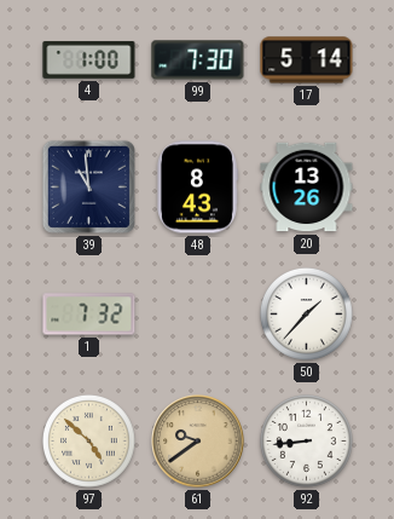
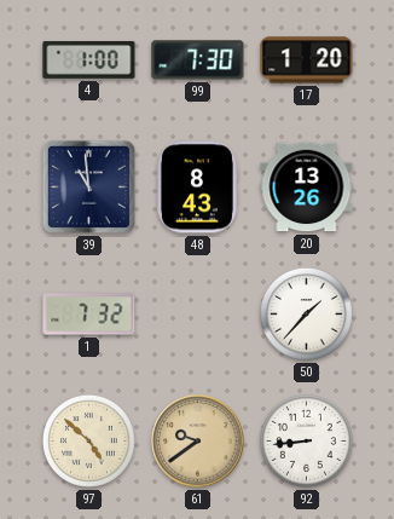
17: 5:14 -> 1:20 (307, 60)
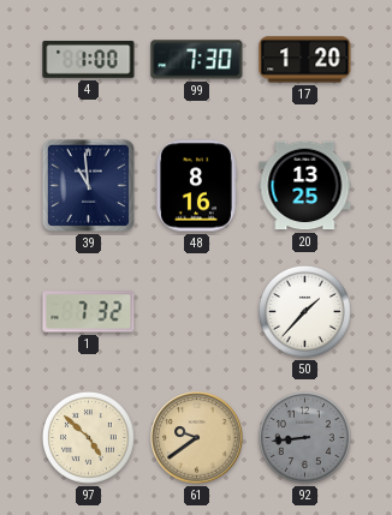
48: 8:43 -> 8:16 (197, 186)
20: 13:26 -> 13:25 (305, 186)
92 dial: white -> grey (305, 438)
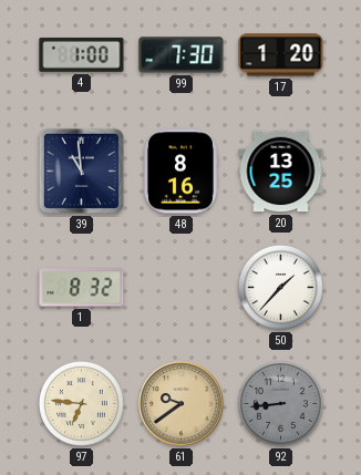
1: 7:32 -> 8:32 (82, 288)
97: 4:52 -> 6:46 (82, 404)
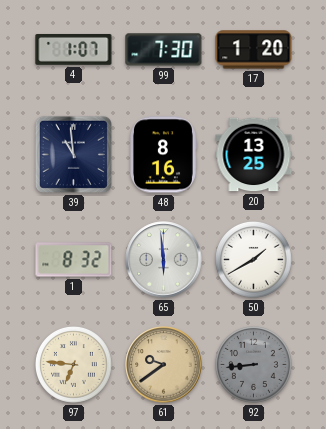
4: 1:00 -> 1:07 (74, 49)
65: none -> 5:59 (164, 260)
50: 1:37 -> 1:40 (254, 260)
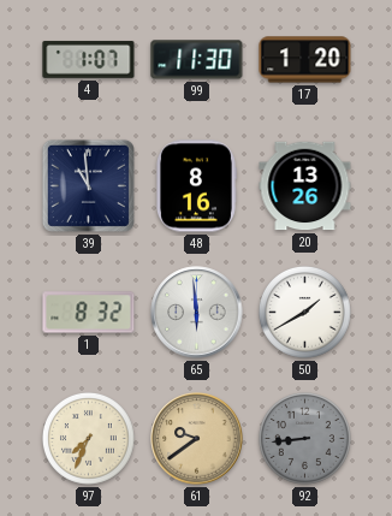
99: 7:30 -> 11:30 (197, 60)
20: 13:25 -> 13:26 (305, 186)
97: 6:46 -> 7:34 (89, 439)
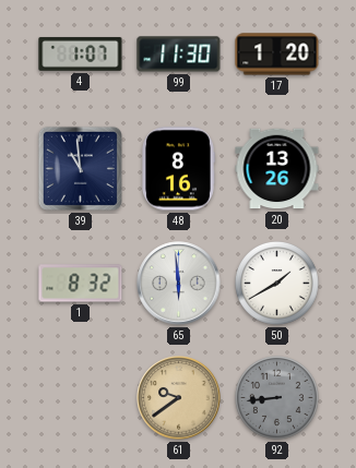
97: 7:34 -> none (89, 439)
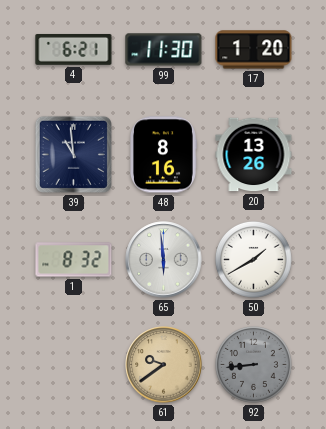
4: 1:07 -> 6:21 (74, 49)
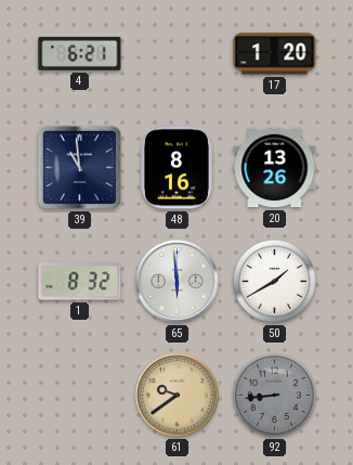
99: 11:30 -> none (164, 50)
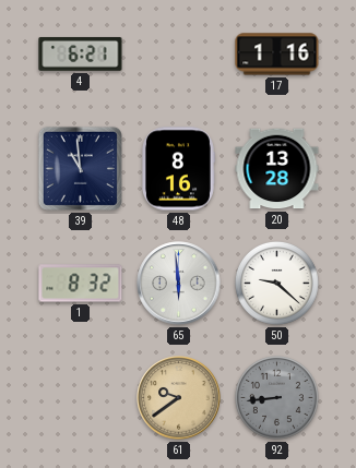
17: 1:20 -> 1:16 (277, 55)
20: 13:26 -> 13:28 (277, 169)
50: 1:40 -> 9:22 (277, 284)
